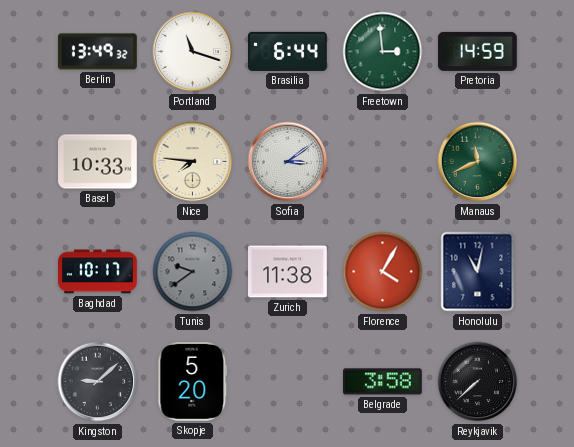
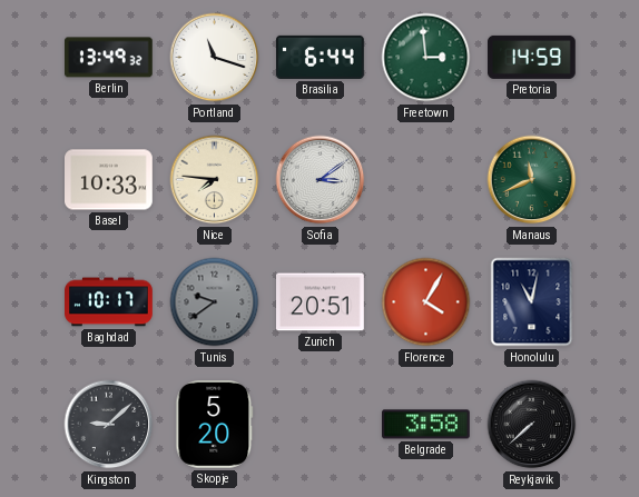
Zurich: 11:38 -> 20:51 (321, 302)
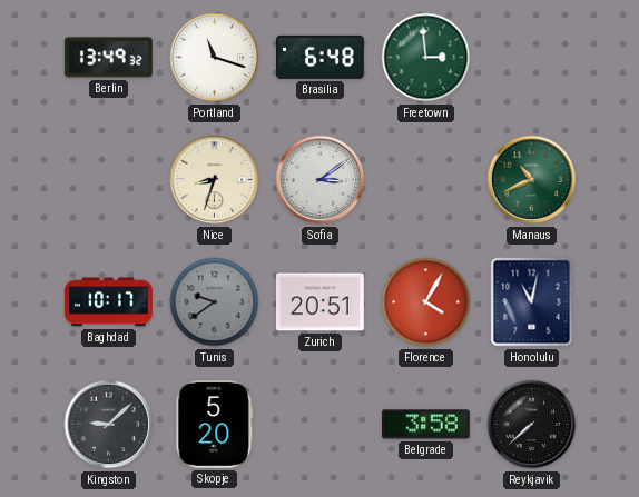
Brasilia: 6:44 -> 6:48 (321, 57)
Pretoria: 14:59 -> none (532, 57)
Basel: 10:33 -> none (109, 180)
Nice: 7:46 -> 8:33 (215, 180)
Manaus: 11:41 -> 10:41 (532, 180)
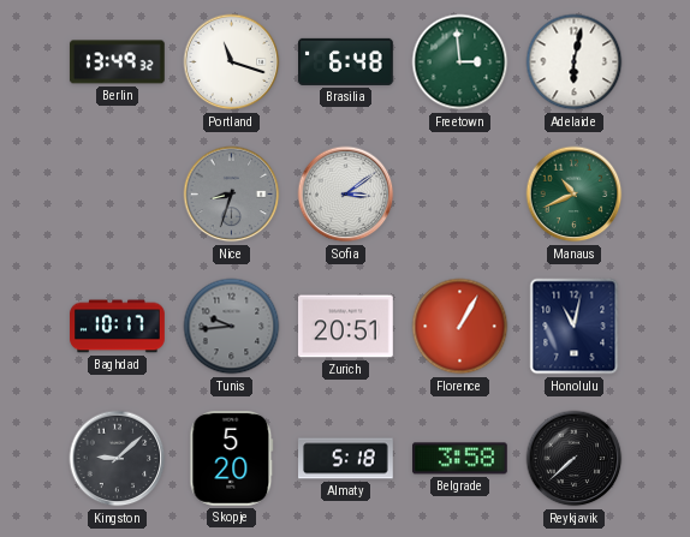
Adelaide: none -> 6:02 (575, 62)
Nice dial: cream -> grey (232, 195)
Tunis: 9:39 -> 9:44 (232, 327)
Florence: 4:05 -> 1:05 (460, 327)
Almaty: none -> 5:18 (346, 459)
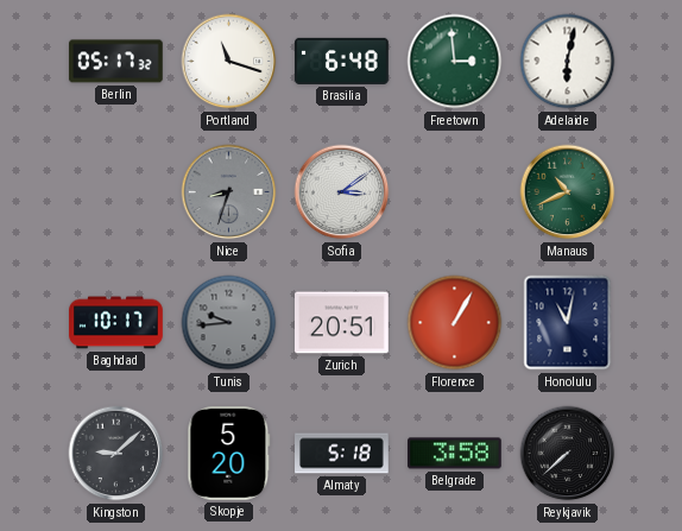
Berlin: 13:49 -> 05:17 (116, 62)
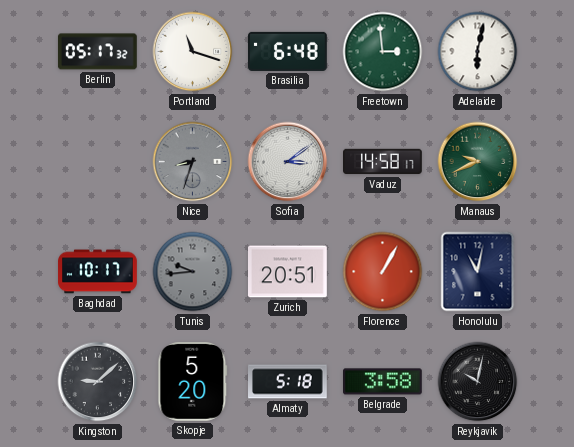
Vaduz: none -> 14:58 (383, 162)
Manaus: 10:41 -> 9:41 (478, 162)
Reykjavik: 7:38 -> 10:02 (478, 382)
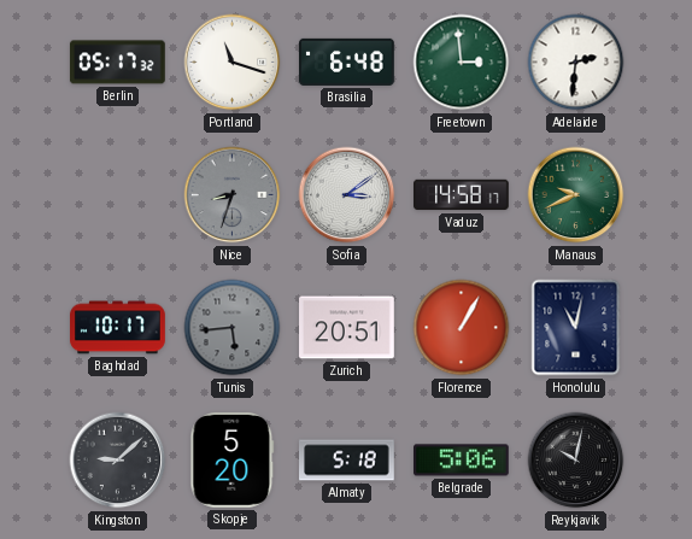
Adelaide: 6:02 -> 2:31 (576, 63)
Tunis: 9:44 -> 5:44 (233, 328)
Belgrade: 3:58 -> 5:06 (462, 461)
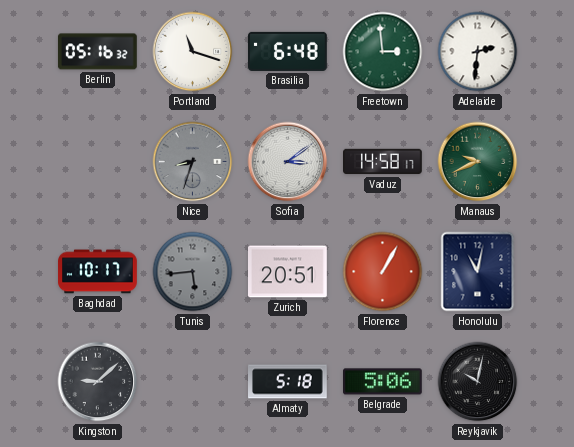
Berlin: 05:17 -> 05:16 (98, 52)
Skopje: 5:20 -> none (233, 461)
